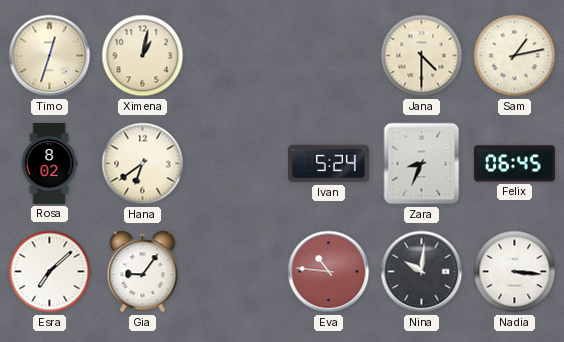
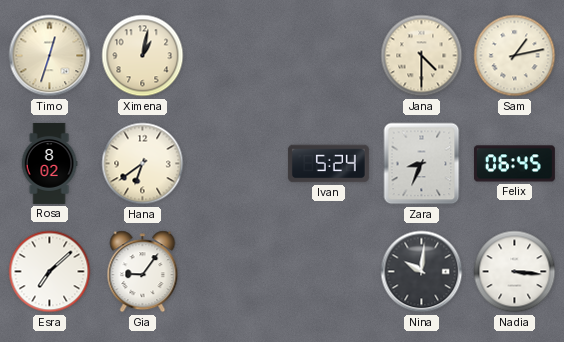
Eva: 10:46 -> none (329, 272)
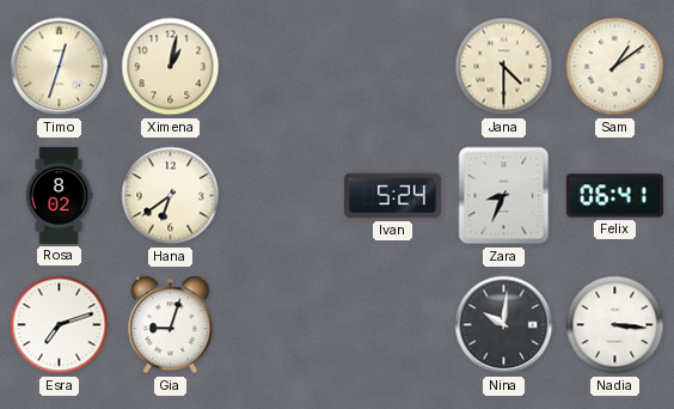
Sam: 1:13 -> 1:09 (615, 67)
Felix: 06:45 -> 06:41 (614, 196)
Esra: 7:08 -> 7:12 (60, 325)
Gia: 9:06 -> 9:03 (171, 325)
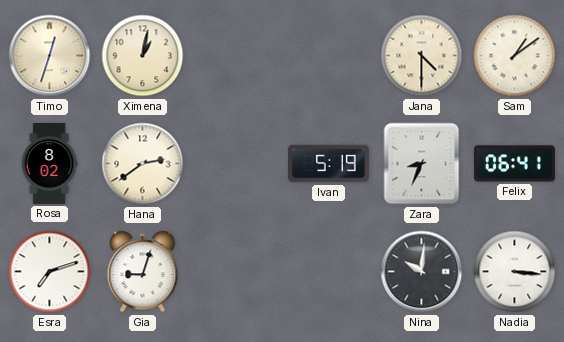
Hana: 6:39 -> 2:39 (143, 164)
Ivan: 5:24 -> 5:19 (328, 164)
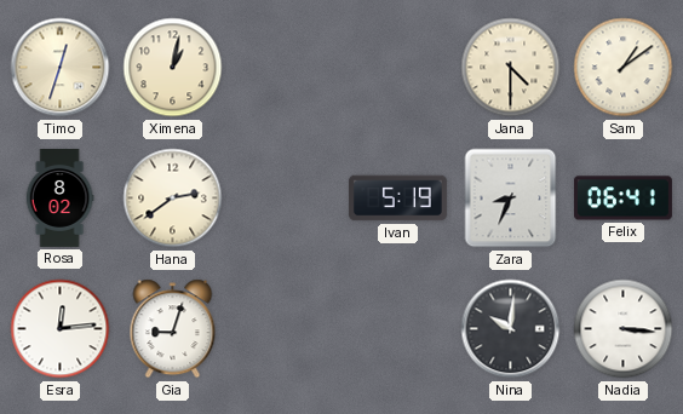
Esra: 7:12 -> 12:14 (61, 329)
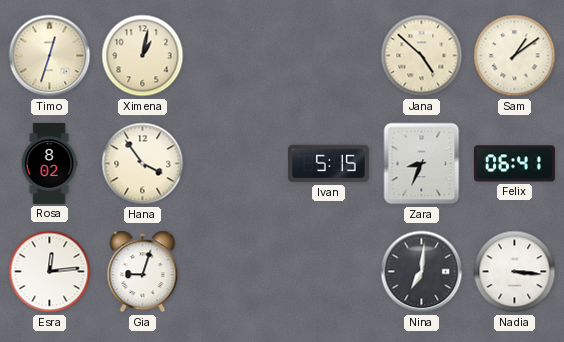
Jana: 4:30 -> 4:52 (422, 56)
Hana: 2:39 -> 3:54 (143, 164)
Ivan: 5:19 -> 5:15 (328, 164)
Nina: 10:01 -> 7:01 (422, 272)
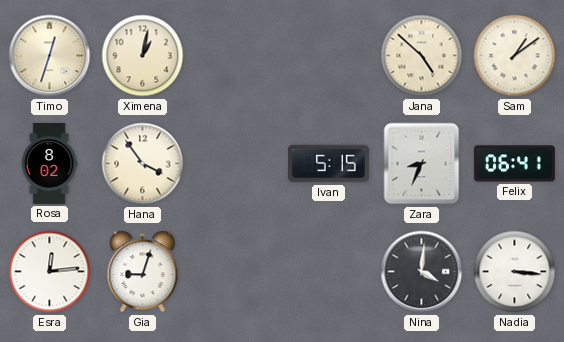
Nina: 7:01 -> 4:01 (422, 272)
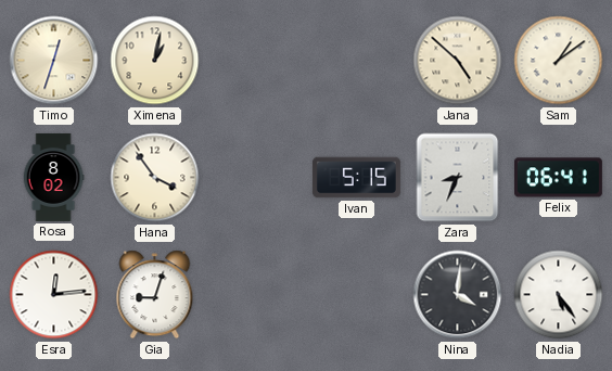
Nadia: 3:16 -> 5:24 (559, 295)
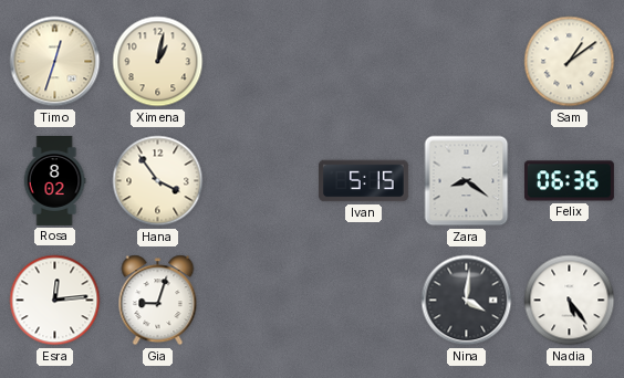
Jana: 4:52 -> none (458, 61)
Zara: 8:34 -> 8:21 (467, 181)
Felix: 06:41 -> 06:36 (569, 181)
